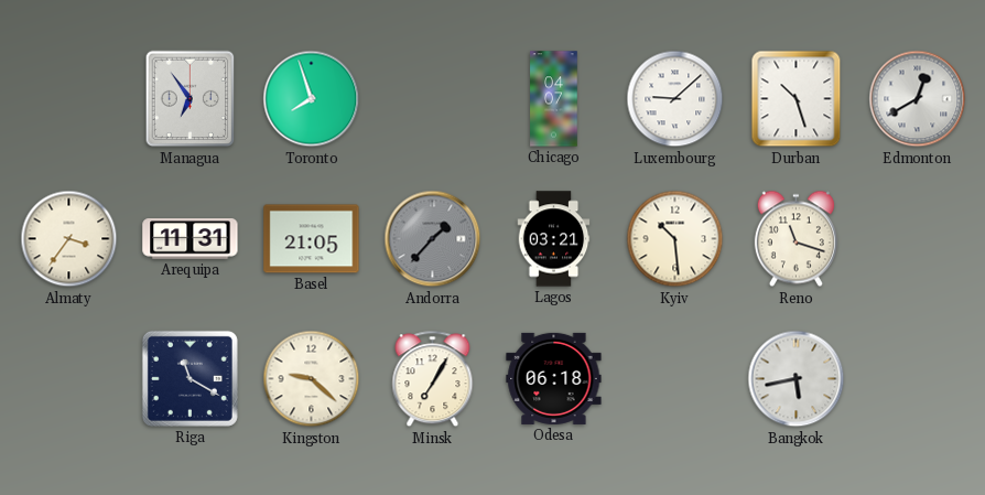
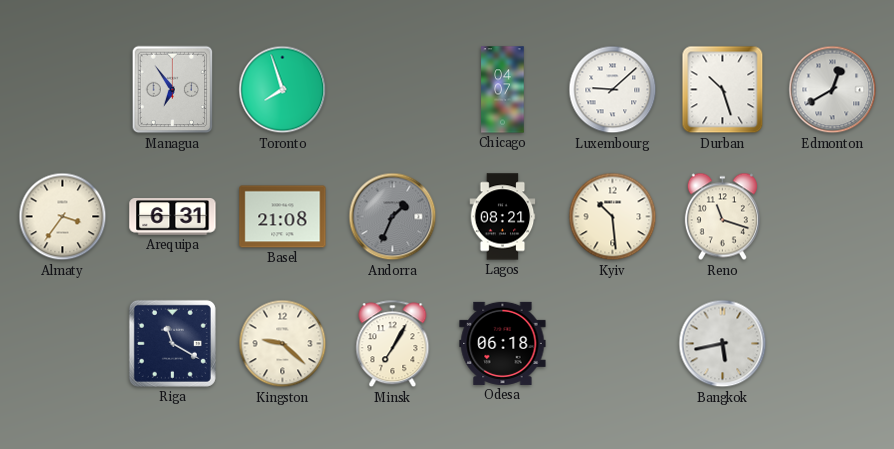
Arequipa: 11:31 -> 6:31 (173, 217)
Basel: 21:05 -> 21:08 (283, 217)
Andorra: 1:37 -> 1:34 (393, 217)
Lagos: 03:21 -> 08:21 (503, 217)
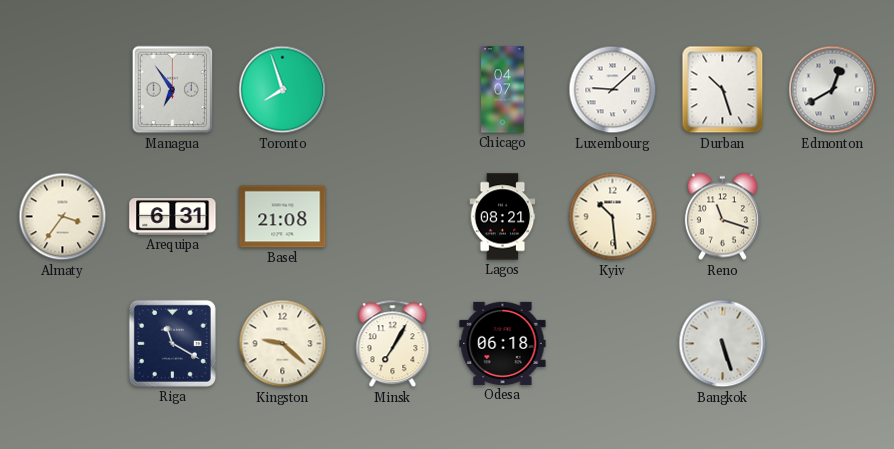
Andorra: 1:34 -> none (393, 217)
Bangkok: 5:43 -> 5:27 (723, 344)
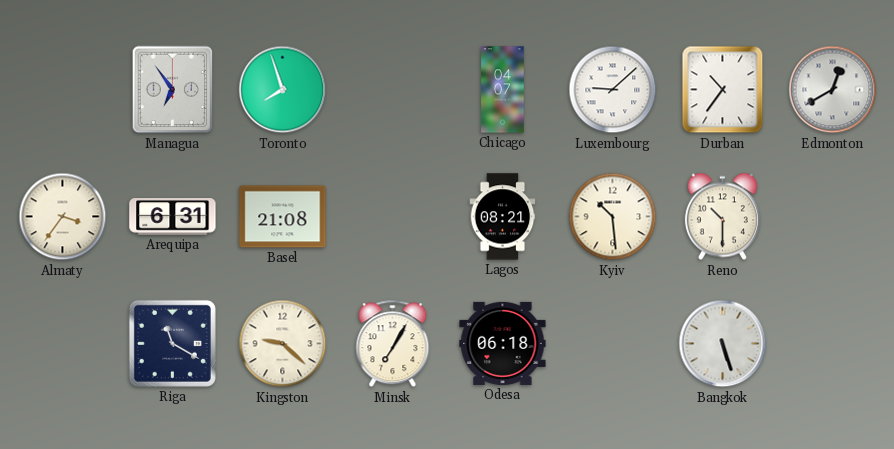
Durban: 10:27 -> 10:36 (723, 90)
Reno: 11:18 -> 10:30 (722, 217)
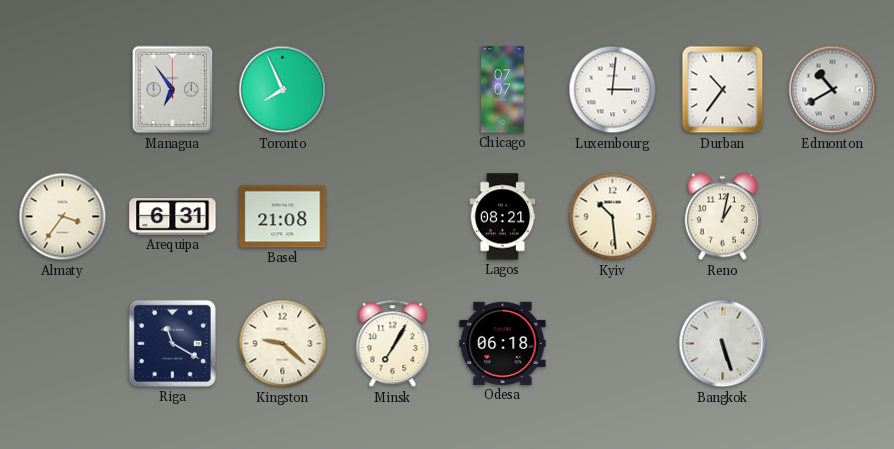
Toronto: 7:57 -> 7:56 (283, 90)
Chicago: 04:07 -> 07:07 (503, 90)
Luxembourg: 9:08 -> 3:01 (613, 90)
Edmonton: 12:40 -> 10:40 (833, 90)
Reno: 10:30 -> 1:02 (722, 217)
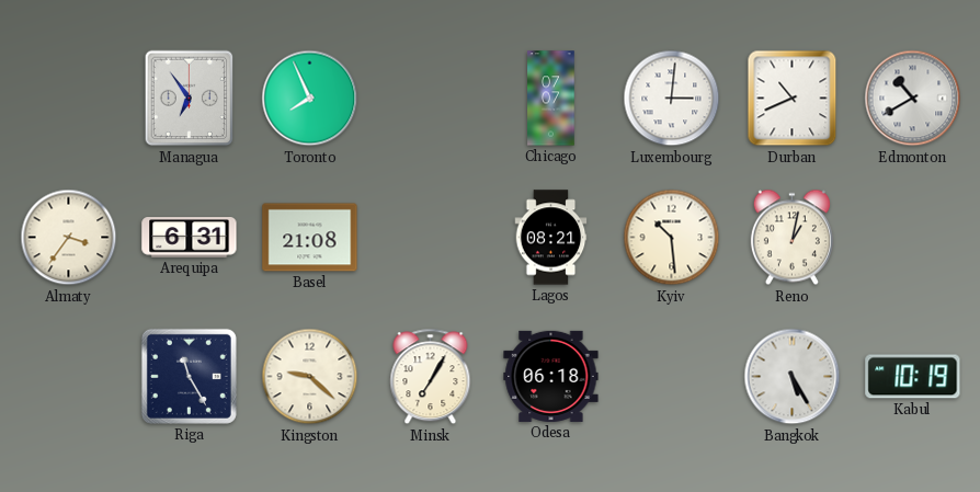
Durban: 10:36 -> 10:41 (793, 99)
Riga: 11:20 -> 11:25 (189, 376)
Bangkok: 5:27 -> 5:25 (793, 377)
Kabul: none -> 10:19 (913, 377)
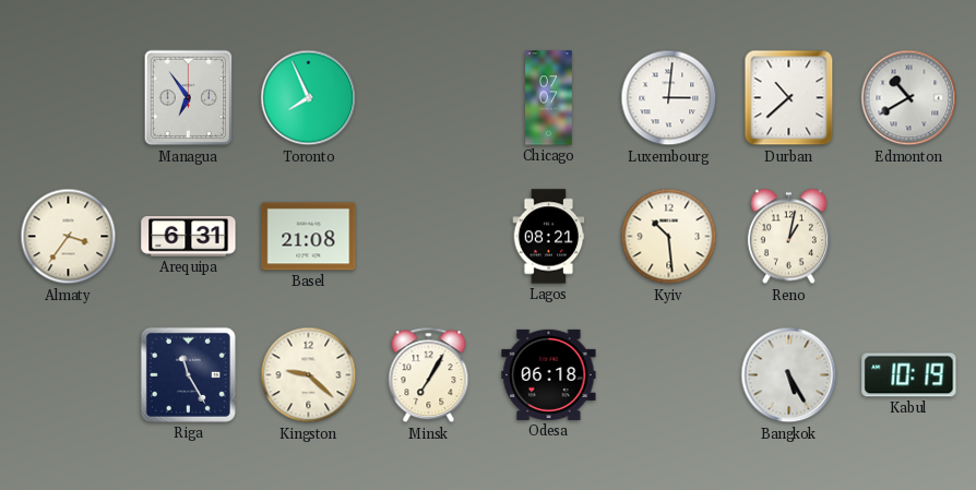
Durban: 10:41 -> 10:38 (789, 98)
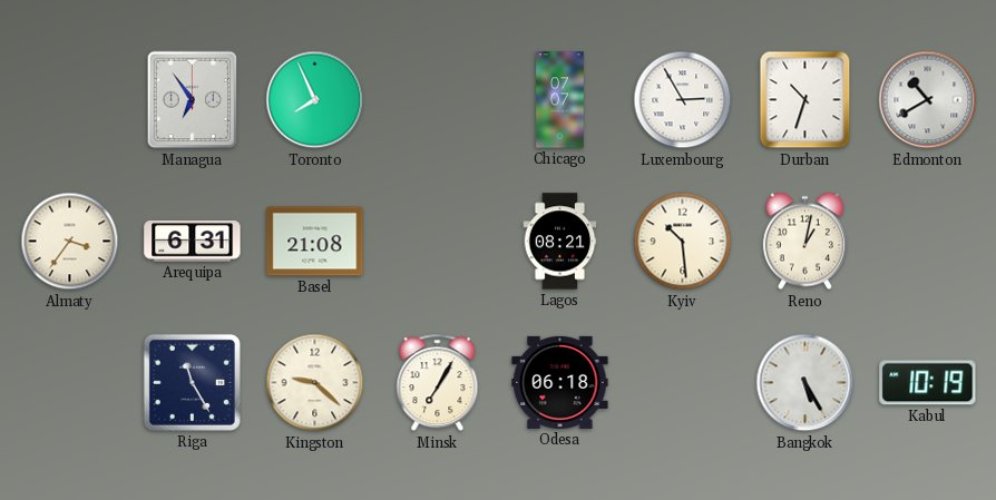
Luxembourg: 3:01 -> 2:55 (683, 100)
Durban: 10:38 -> 10:33 (805, 100)
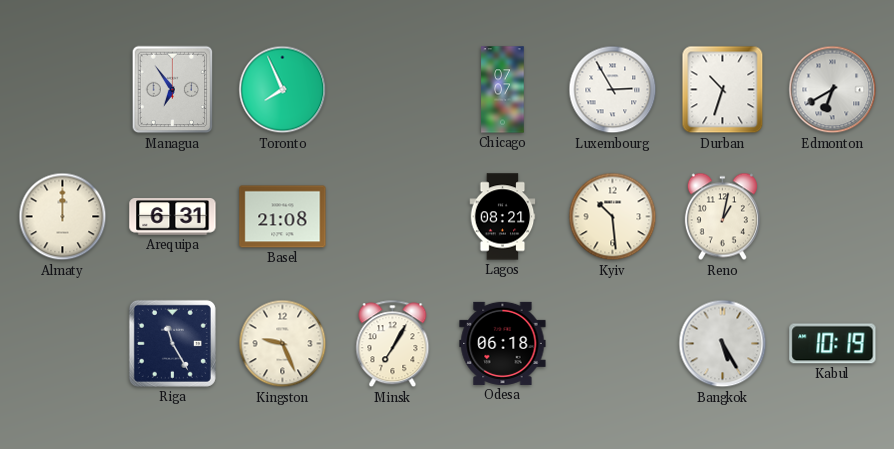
Edmonton: 10:40 -> 6:40 (833, 90)
Almaty: 3:36 -> 12:00 (63, 217)
Kingston: 9:22 -> 9:26 (283, 344)
